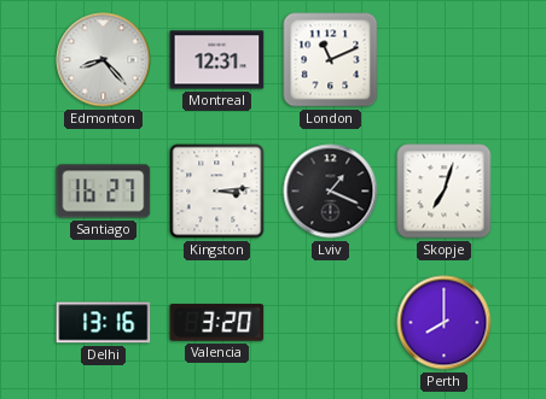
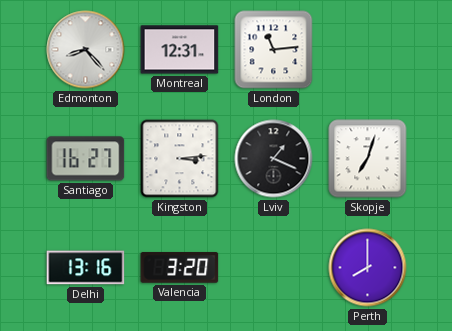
London: 11:11 -> 11:14 (274, 50)
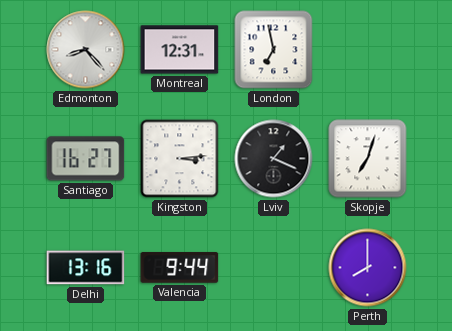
London: 11:14 -> 6:58 (274, 50)
Valencia: 3:20 -> 9:44 (180, 268)
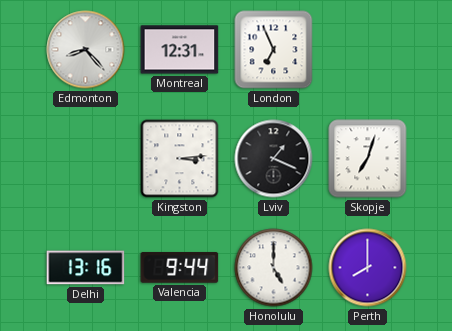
London: 6:58 -> 6:56 (274, 50)
Santiago: 16:27 -> none (86, 159)
Honolulu: none -> 5:00 (274, 268)
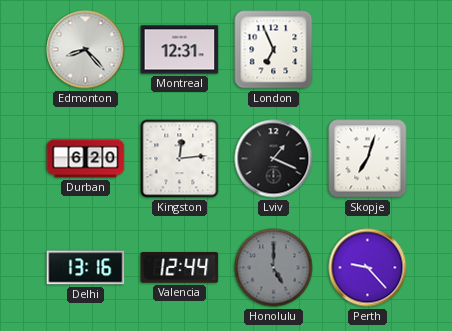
Durban: none -> 6:20 (86, 159)
Kingston: 3:14 -> 12:14 (180, 159)
Valencia: 9:44 -> 12:44 (180, 268)
Honolulu dial: white -> grey (274, 268)
Perth: 8:00 -> 9:23 (368, 268)
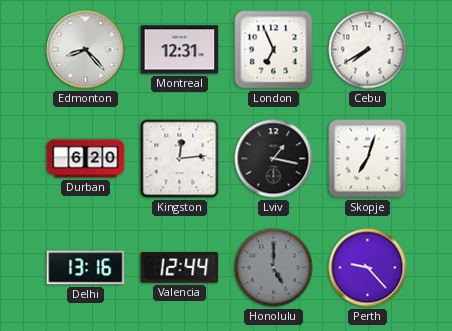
Cebu: none -> 7:40 (368, 50)
Lviv: 1:19 -> 1:17 (274, 159)
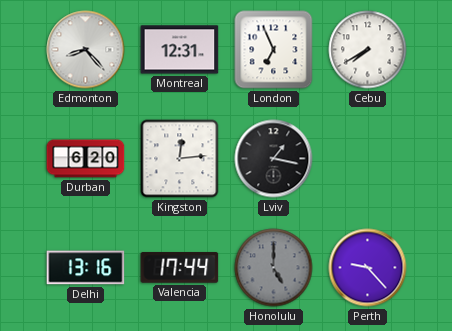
Skopje: 7:03 -> none (368, 159)
Valencia: 12:44 -> 17:44 (180, 268)
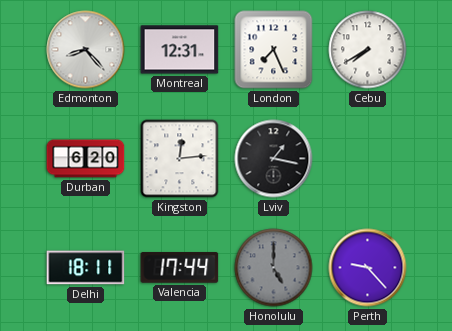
London: 6:56 -> 7:26 (274, 50)
Delhi: 13:16 -> 18:11 (86, 268)
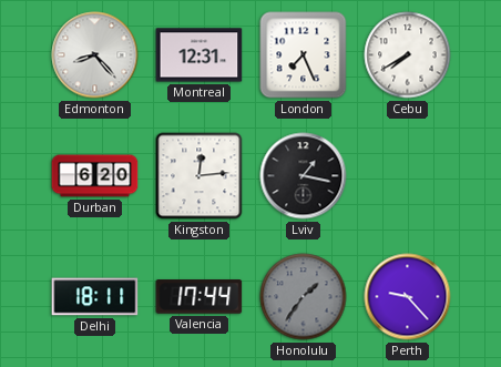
Honolulu: 5:00 -> 1:36 (304, 297)
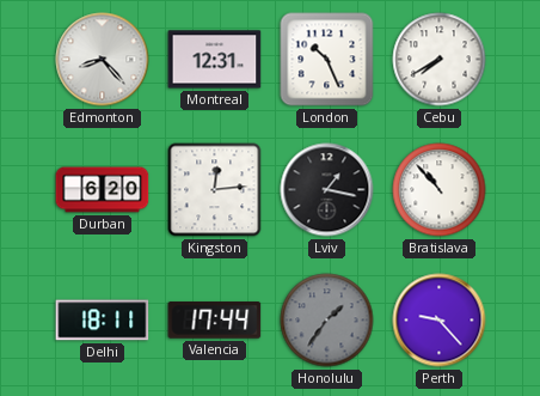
London: 7:26 -> 10:26 (327, 60)
Bratislava: none -> 10:53 (440, 190)
